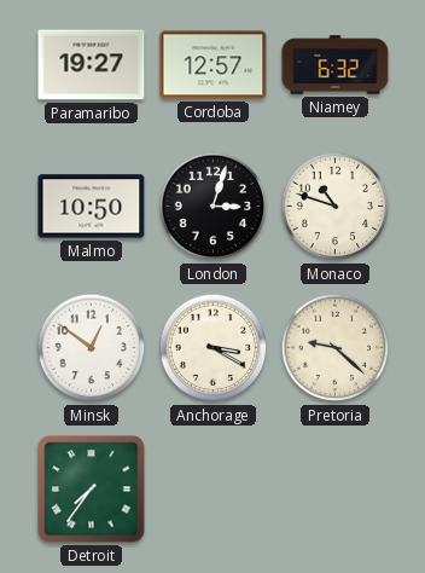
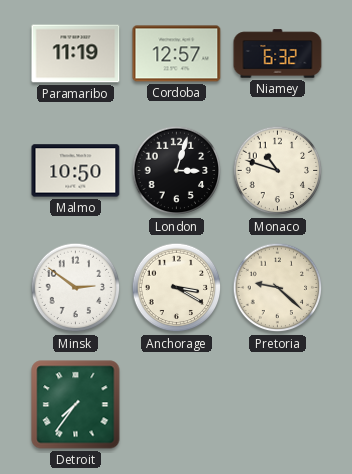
Paramaribo: 19:27 -> 11:19 (76, 54)
Minsk: 12:51 -> 2:51 (76, 288)
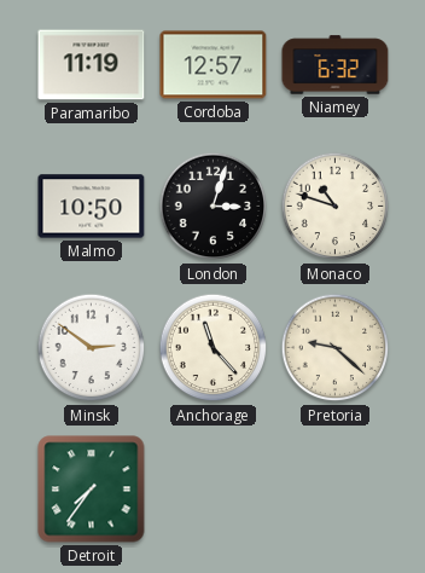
Anchorage: 3:20 -> 11:23 (214, 348)
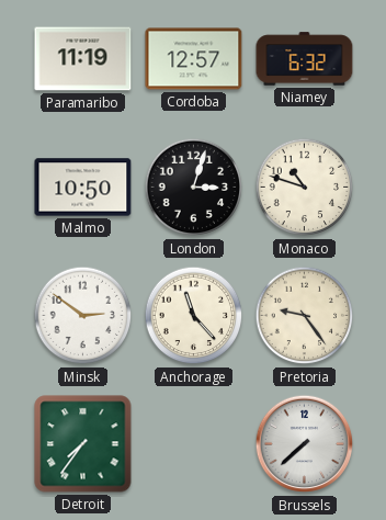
Pretoria: 9:22 -> 9:24 (305, 316)
Brussels: none -> 7:38 (305, 444)
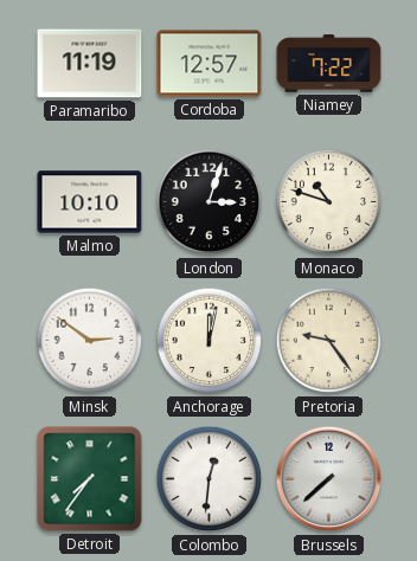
Niamey: 6:32 -> 7:22 (329, 64)
Malmo: 10:50 -> 10:10 (90, 202)
Anchorage: 11:23 -> 12:02 (210, 341)
Colombo: none -> 12:31 (210, 479)
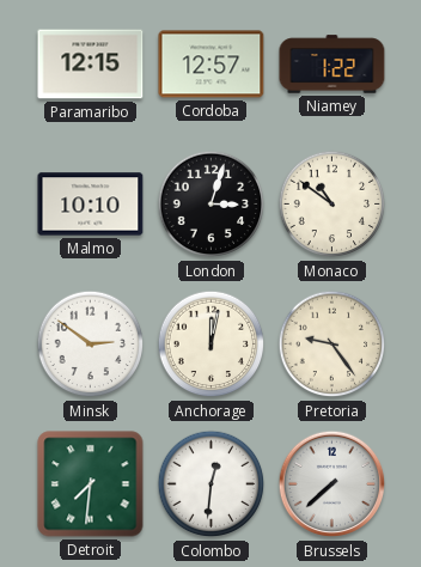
Paramaribo: 11:19 -> 12:15 (91, 65)
Niamey: 7:22 -> 1:22 (332, 65)
Monaco: 10:48 -> 10:51 (332, 205)
Detroit: 7:36 -> 7:31 (91, 484)
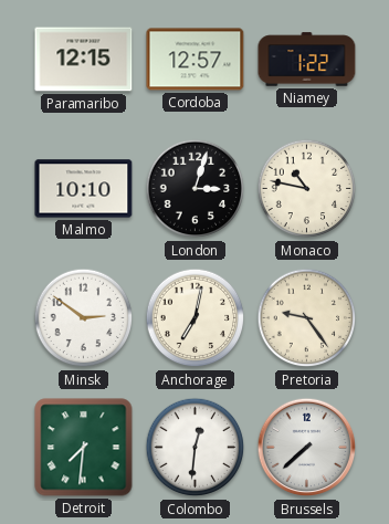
Monaco: 10:51 -> 10:47 (307, 189)
Anchorage: 12:02 -> 7:02 (196, 318)
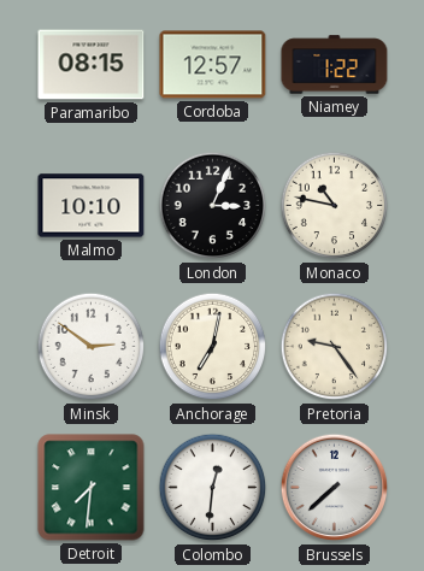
Paramaribo: 12:15 -> 08:15 (92, 65)
London: 3:03 -> 3:04 (213, 206)
